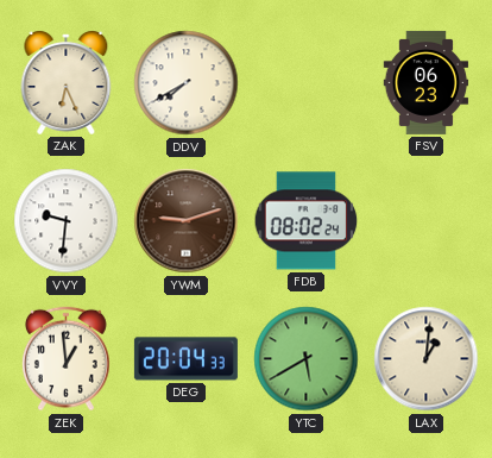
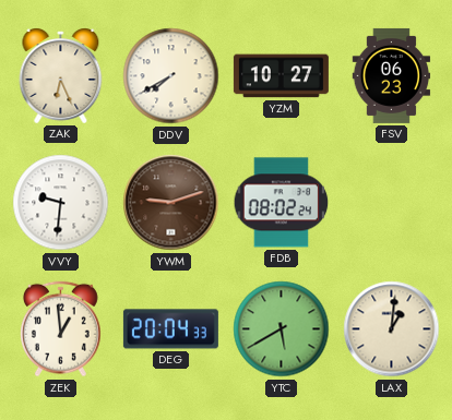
YZM: none -> 10:27 (281, 76)
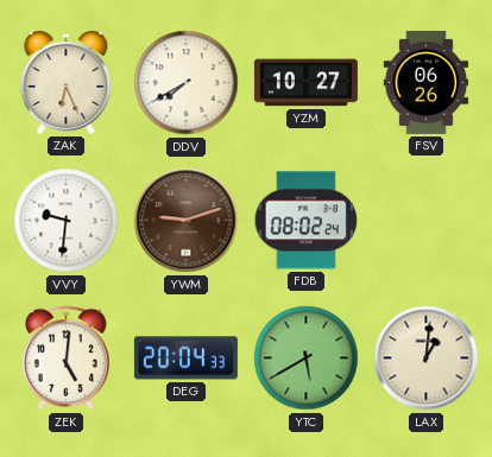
FSV: 06:23 -> 06:26 (427, 82)
ZEK: 12:59 -> 5:01 (65, 358)
